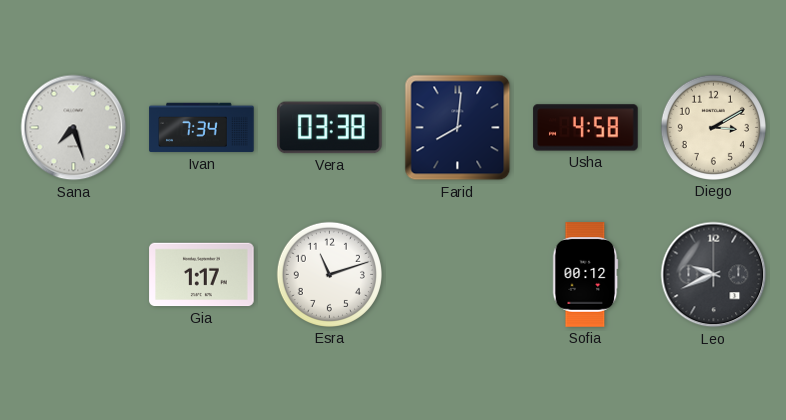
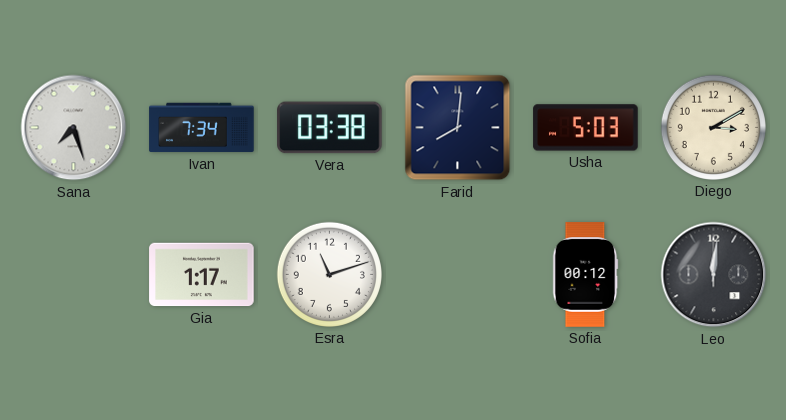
Usha: 4:58 -> 5:03 (586, 128)
Leo: 9:41 -> 12:01 (714, 275)
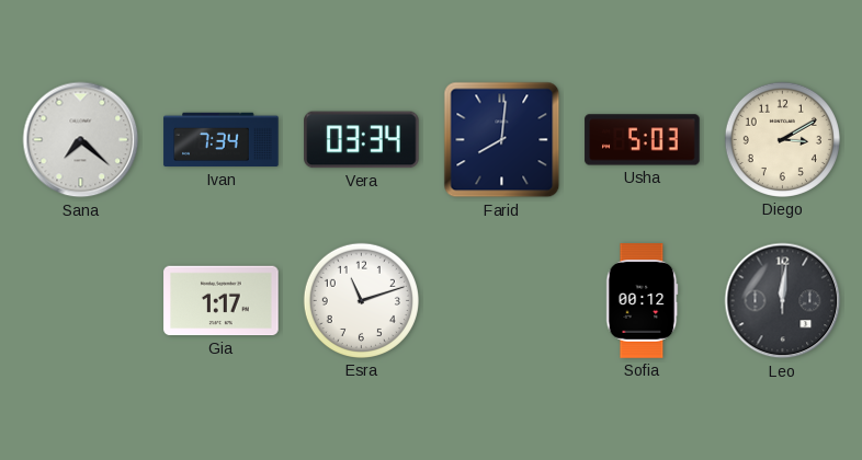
Sana: 7:27 -> 7:22 (81, 140)
Vera: 03:38 -> 03:34 (362, 140)
